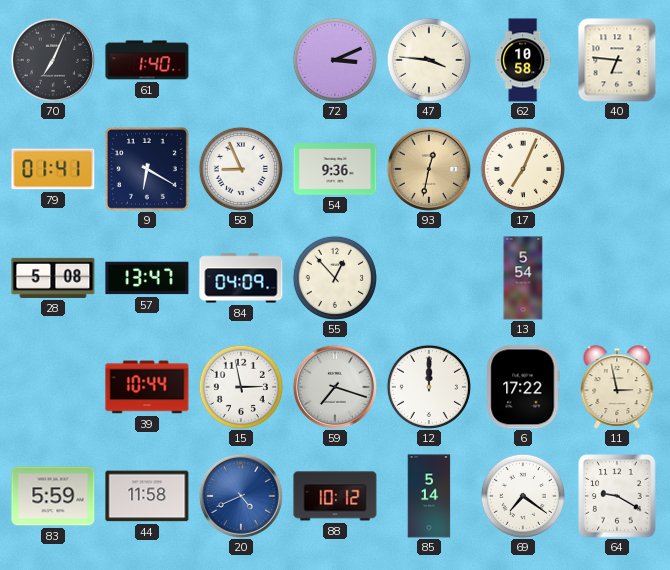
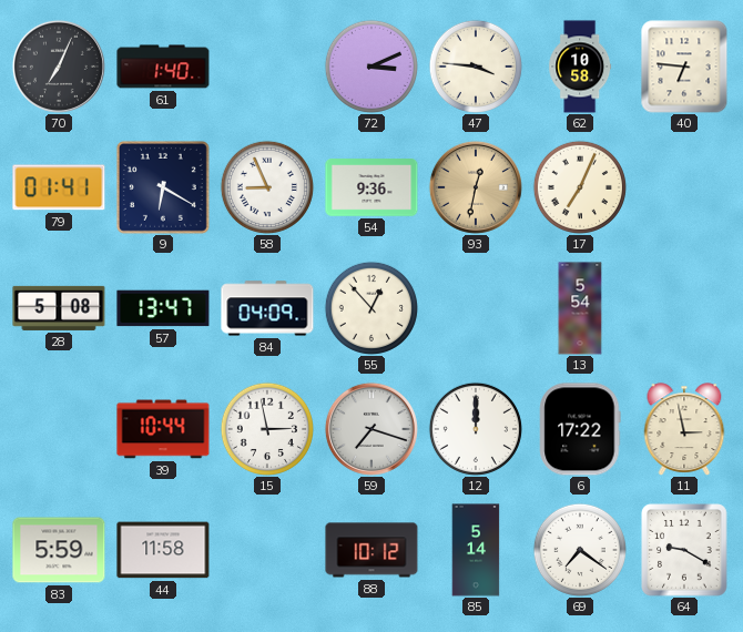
20: 4:41 -> none (241, 496)
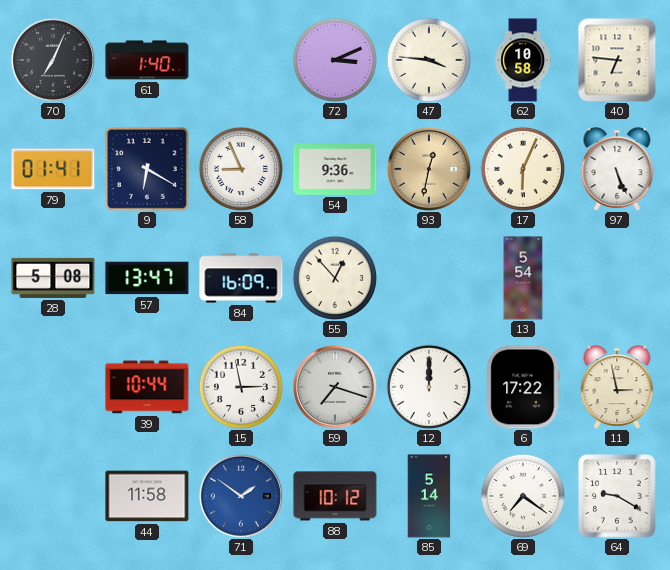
17: 7:04 -> 6:04 (523, 169)
97: none -> 5:26 (617, 169)
84: 04:09 -> 16:09 (241, 278)
83: 5:59 -> none (59, 550)
71: none -> 1:51 (241, 496)
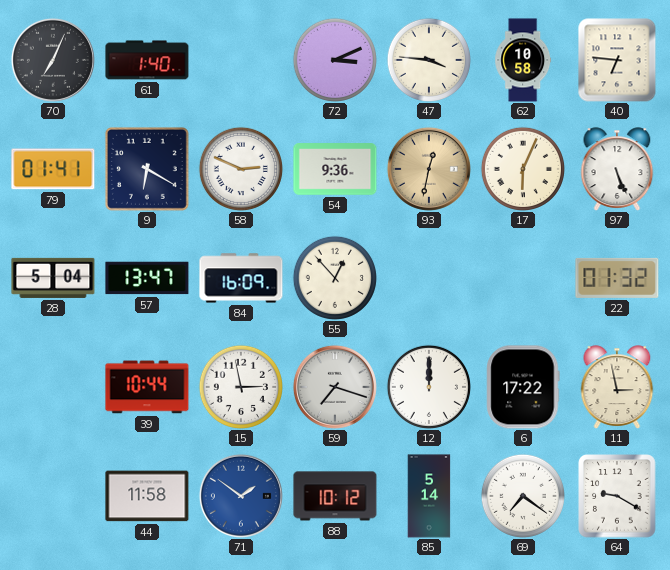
58: 8:56 -> 2:49 (241, 169)
28: 5:08 -> 5:04 (53, 278)
13: 5:54 -> none (523, 278)
22: none -> 01:32 (617, 278)
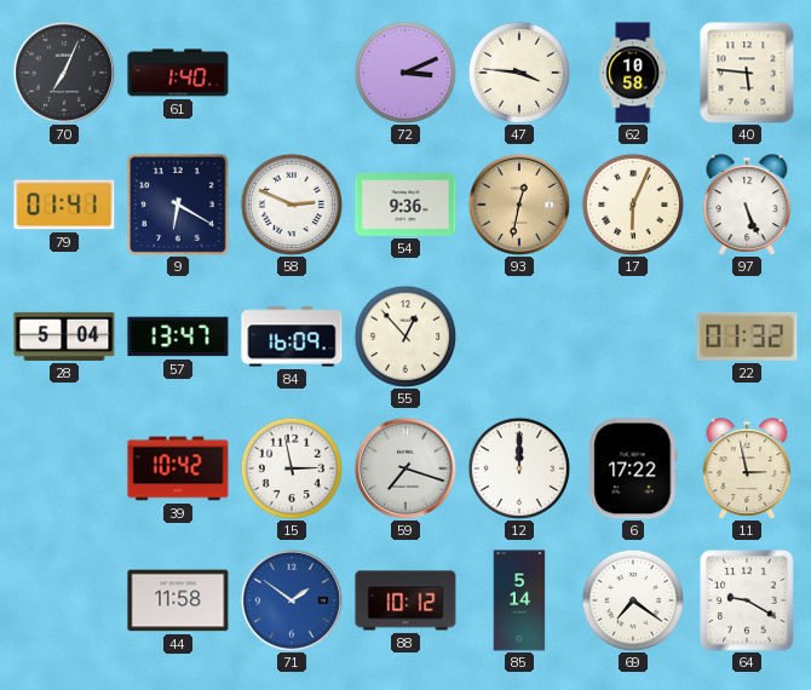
40: 6:46 -> 5:46 (747, 73)
39: 10:44 -> 10:42 (178, 468)
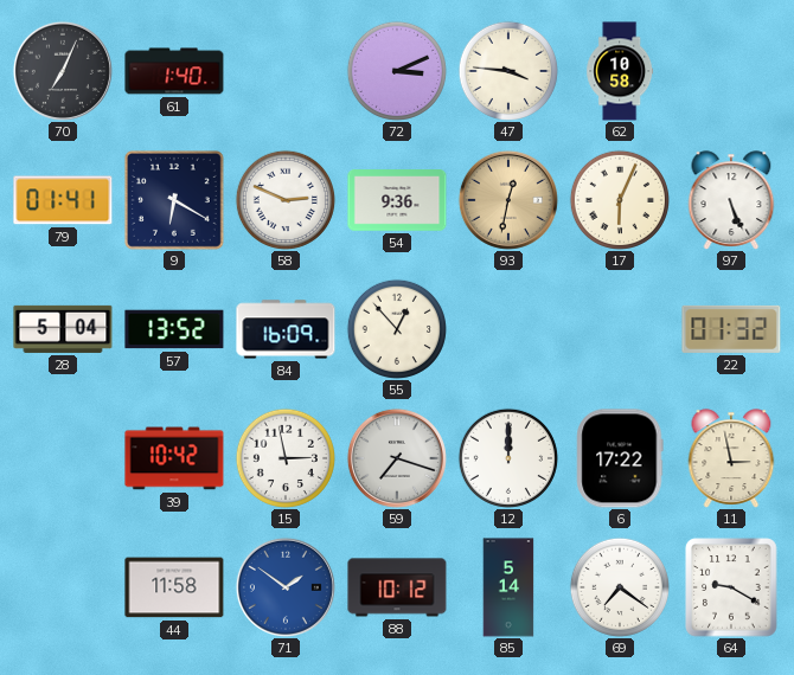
40: 5:46 -> none (747, 73)
57: 13:47 -> 13:52 (174, 329)
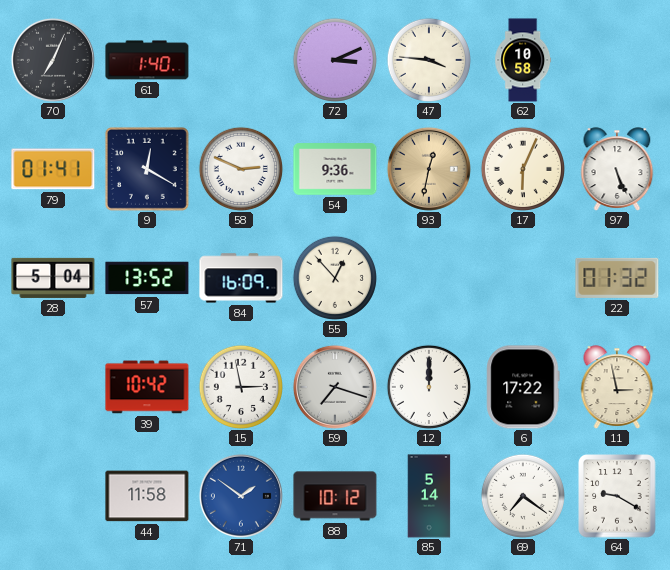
9: 6:20 -> 12:20 (147, 169)
